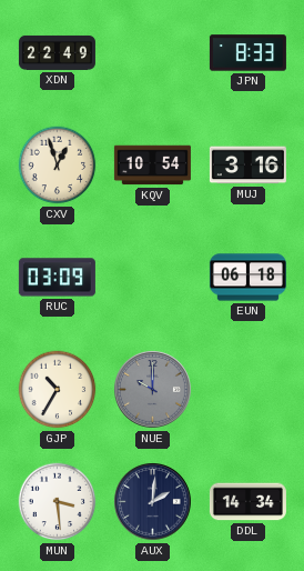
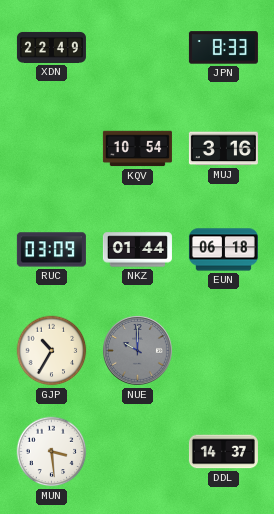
CXV: 12:57 -> none (58, 166)
NKZ: none -> 01:44 (137, 250)
AUX: 2:01 -> none (153, 502)
DDL: 14:34 -> 14:37 (223, 452)
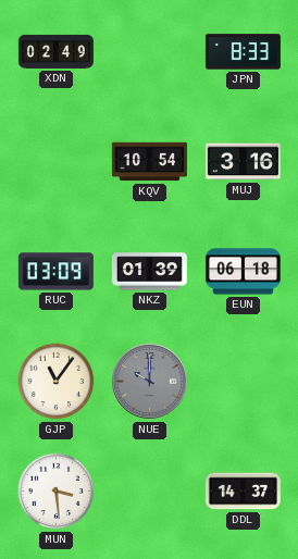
XDN: 22:49 -> 02:49 (55, 51)
NKZ: 01:44 -> 01:39 (149, 272)
GJP: 10:35 -> 11:06 (57, 382)
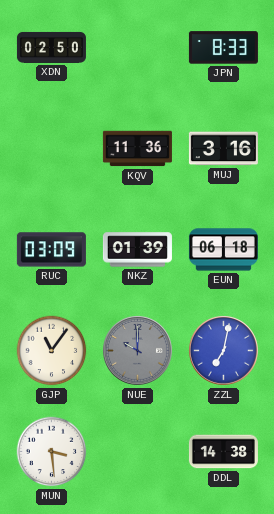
XDN: 02:49 -> 02:50 (51, 47)
KQV: 10:54 -> 11:36 (137, 149)
ZZL: none -> 7:02 (224, 351)
DDL: 14:37 -> 14:38 (223, 452)
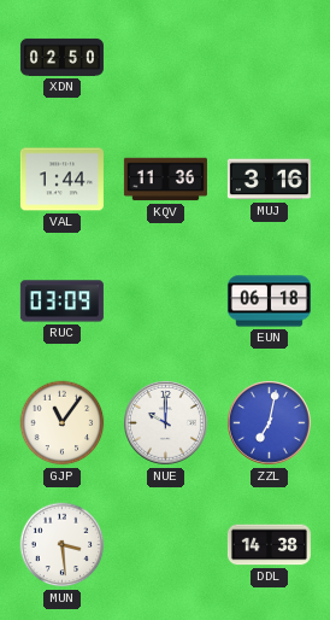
JPN: 8:33 -> none (223, 48)
VAL: none -> 1:44 (61, 180)
NKZ: 01:39 -> none (137, 250)
NUE dial: grey -> white (166, 423)
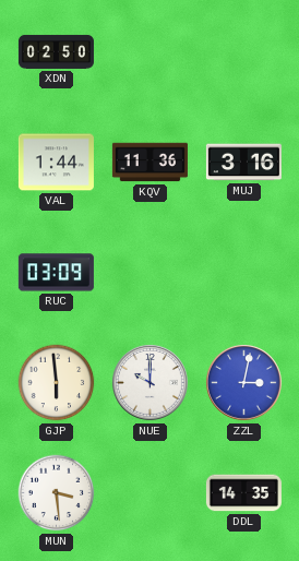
EUN: 06:18 -> none (269, 302)
GJP: 11:06 -> 5:59 (57, 383)
ZZL: 7:02 -> 3:02 (244, 383)
DDL: 14:38 -> 14:35 (243, 493)
